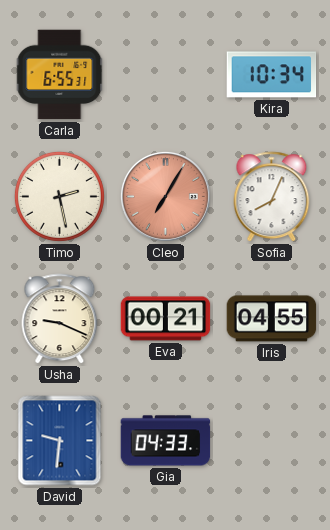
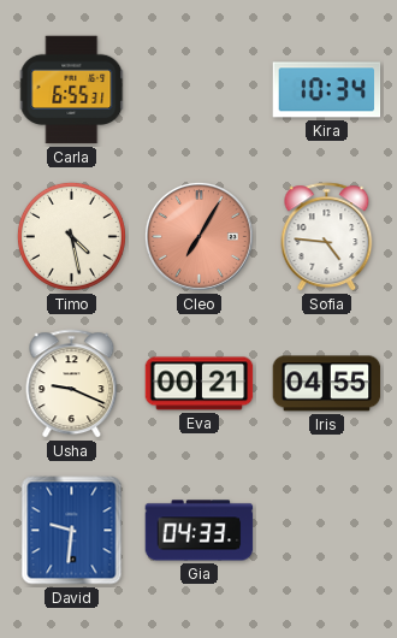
Timo: 2:28 -> 4:28 (71, 236)
Sofia: 8:04 -> 4:46 (327, 237)
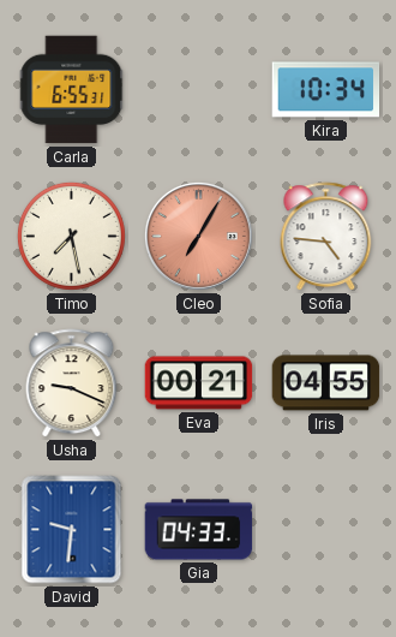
Timo: 4:28 -> 7:28 (71, 236)
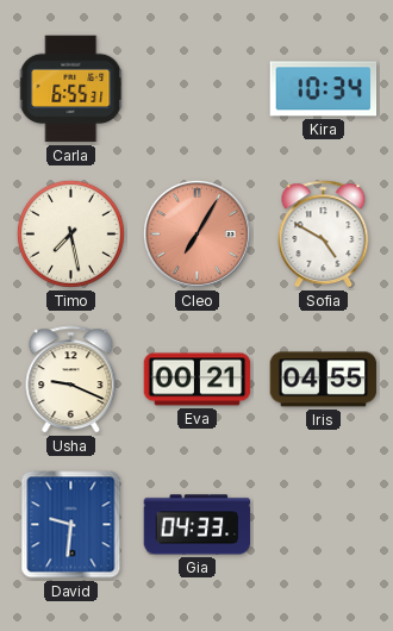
Sofia: 4:46 -> 4:50 (324, 235)
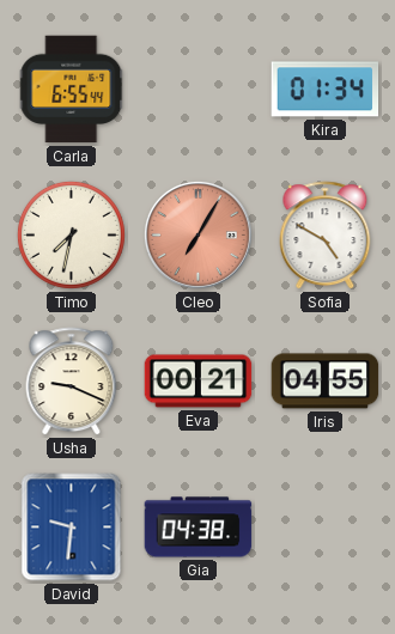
Carla: 6:55:31 -> 6:55:44 (72, 90)
Kira: 10:34 -> 01:34 (326, 90)
Timo: 7:28 -> 7:32 (71, 234)
Gia: 04:33 -> 04:38 (199, 528)
